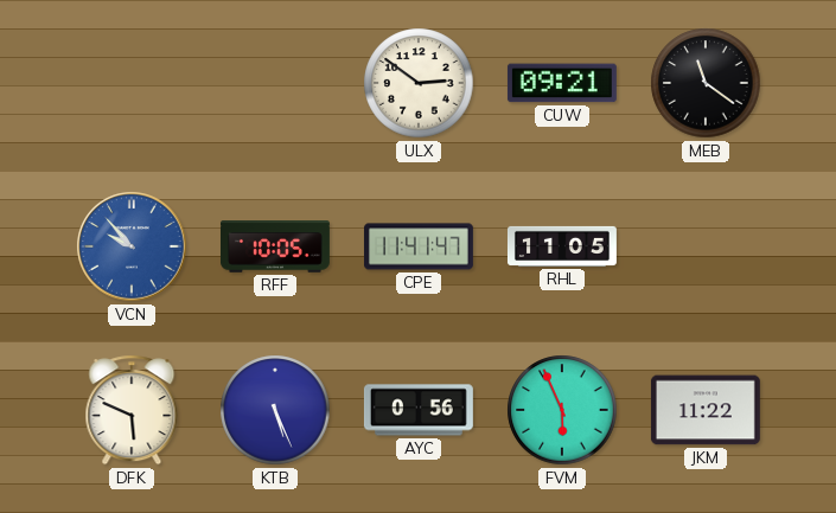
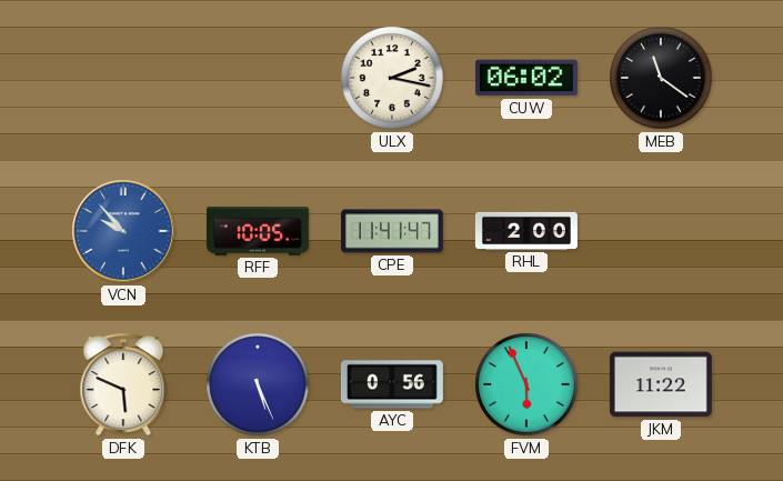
ULX: 2:51 -> 2:17 (392, 78)
CUW: 09:21 -> 06:02 (526, 78)
RHL: 11:05 -> 2:00 (526, 231)
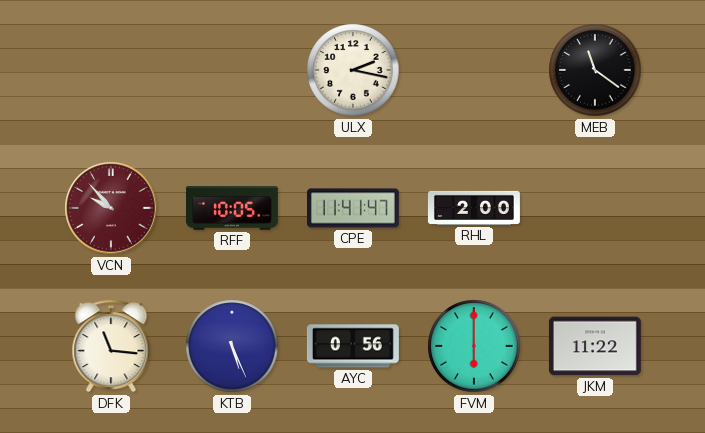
CUW: 06:02 -> none (526, 78)
VCN dial: blue -> burgundy (111, 208)
DFK: 5:49 -> 11:16 (111, 346)
FVM: 5:56 -> 6:00 (474, 346)
